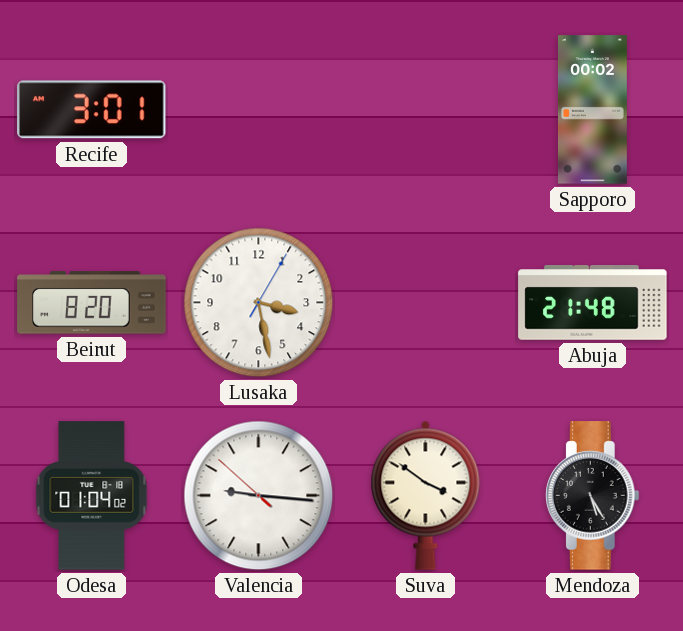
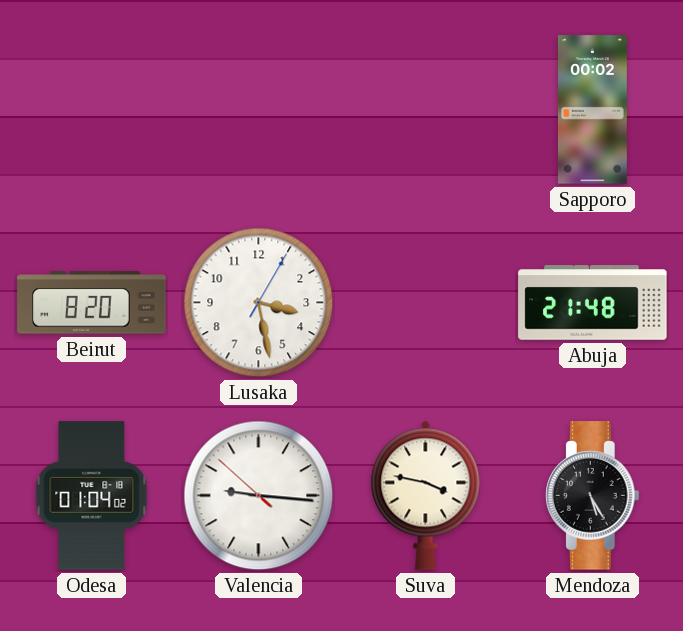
Recife: 3:01 -> none (92, 110)
Suva: 3:51 -> 3:47 (426, 495)
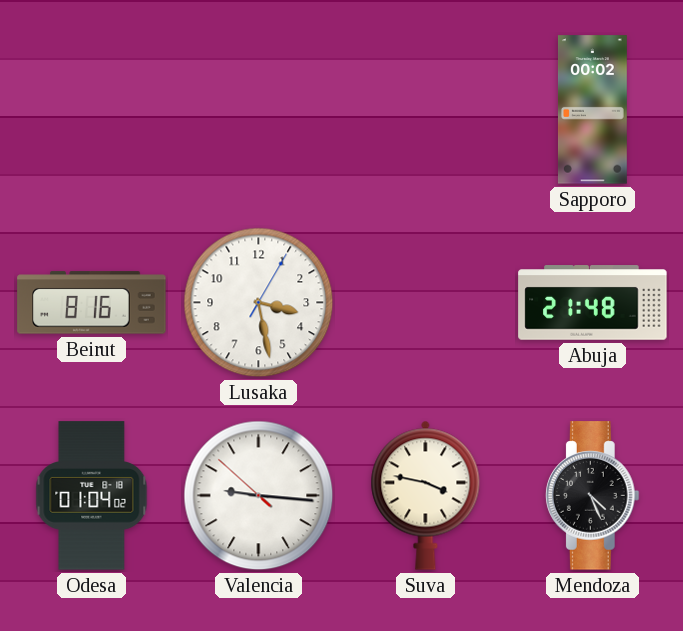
Beirut: 8:20 -> 8:16 (92, 303)
Mendoza: 5:25 -> 4:26 (592, 496)
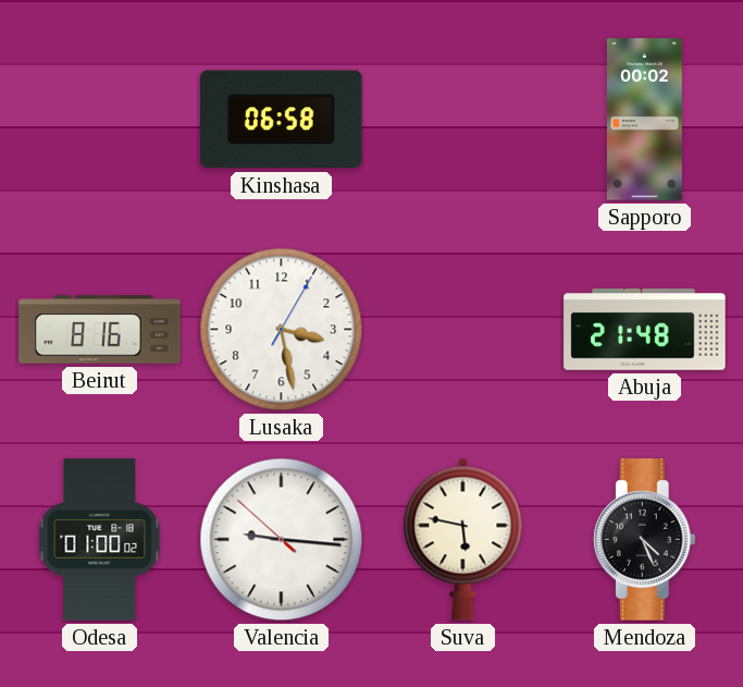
Kinshasa: none -> 06:58 (282, 120)
Odesa: 01:04 -> 01:00 (100, 540)
Suva: 3:47 -> 5:47 (463, 539)
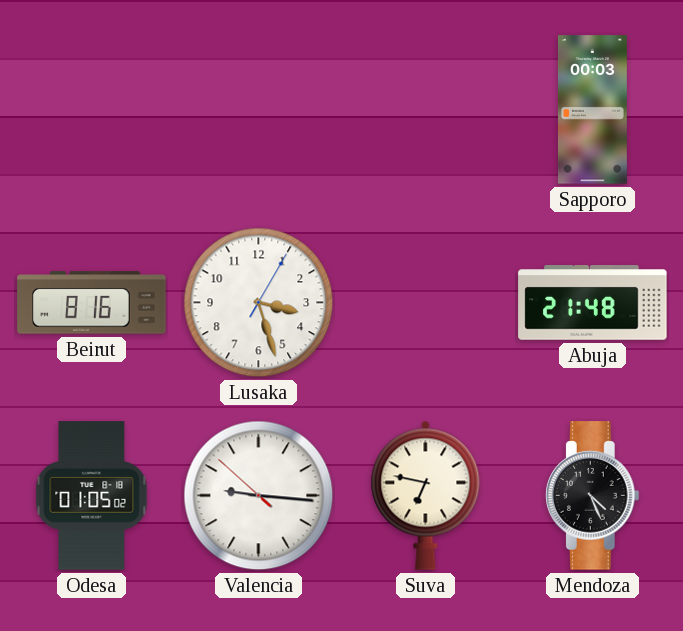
Kinshasa: 06:58 -> none (282, 120)
Sapporo: 00:02 -> 00:03 (592, 110)
Lusaka: 3:28 -> 3:27 (259, 303)
Odesa: 01:00 -> 01:05 (92, 496)
Suva: 5:47 -> 6:47 (426, 495)
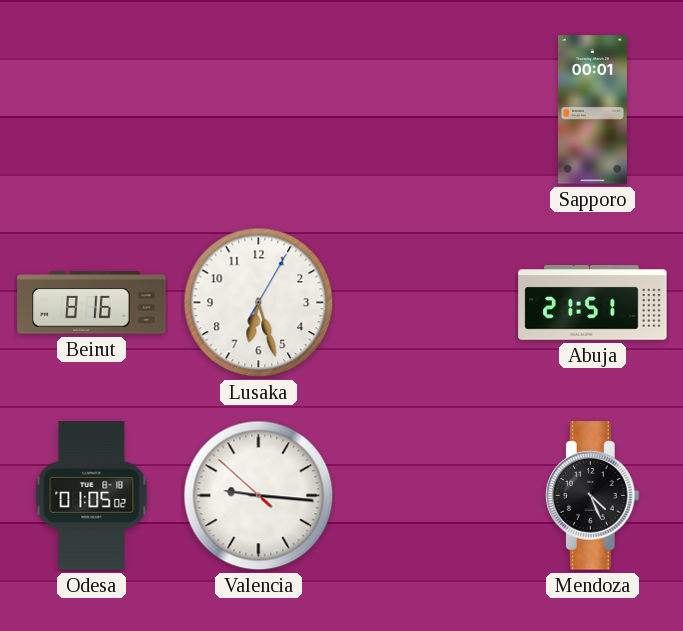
Sapporo: 00:03 -> 00:01 (592, 110)
Lusaka: 3:27 -> 6:27 (259, 303)
Abuja: 21:48 -> 21:51 (593, 303)
Suva: 6:47 -> none (426, 495)
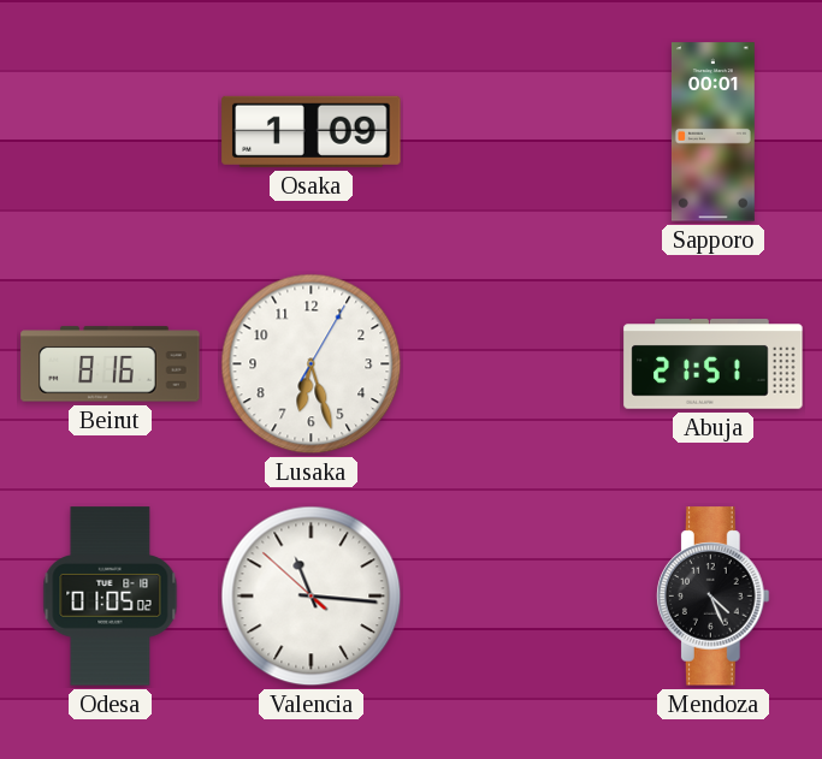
Osaka: none -> 1:09 (312, 131)
Valencia: 9:15 -> 11:15 (312, 597)
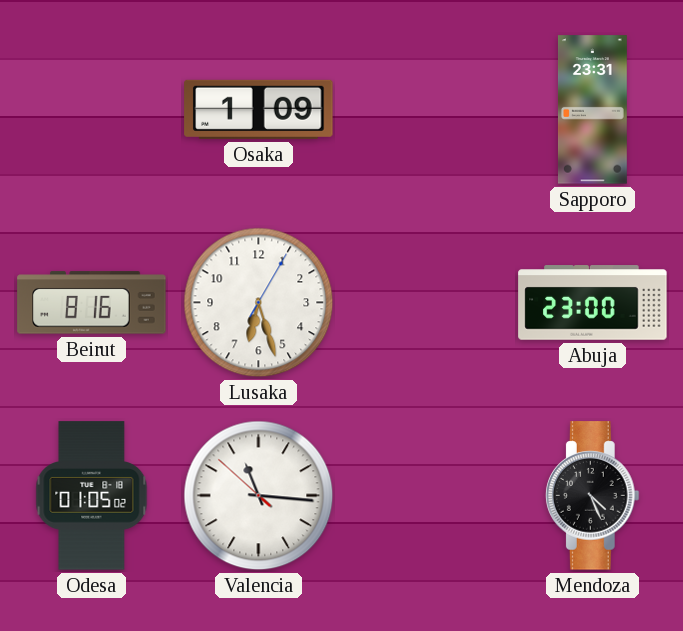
Sapporo: 00:01 -> 23:31 (592, 110)
Abuja: 21:51 -> 23:00 (593, 303)
